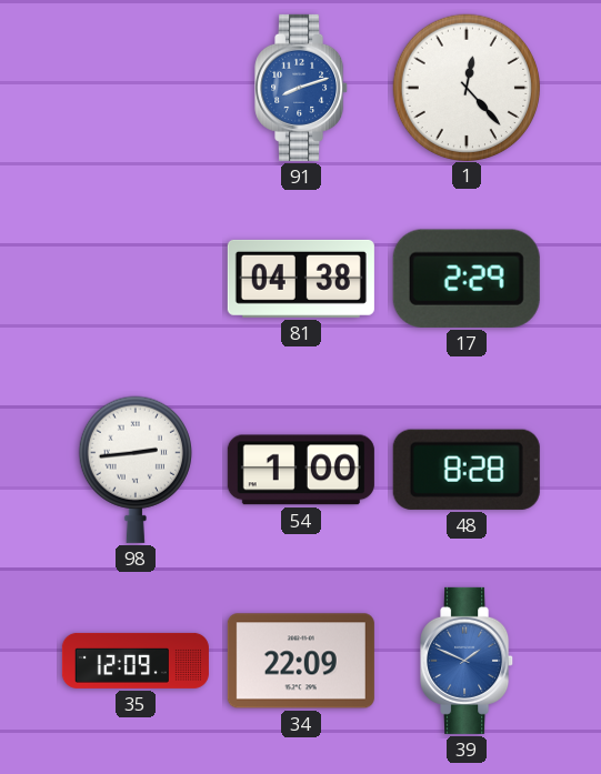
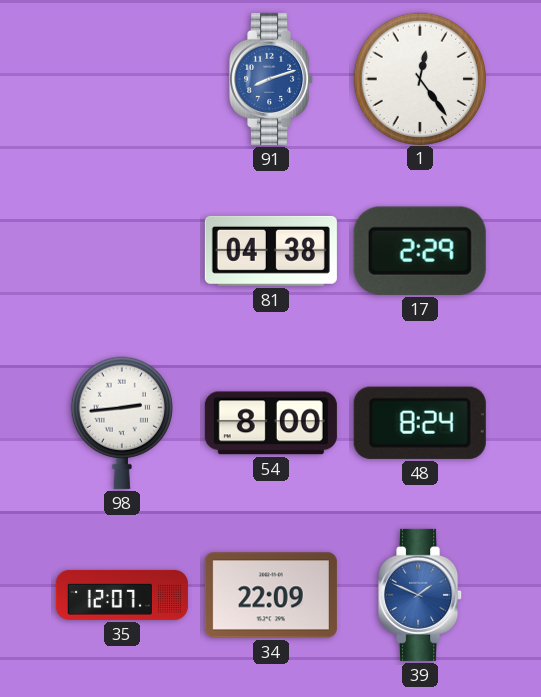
1: 12:23 -> 12:24 (419, 78)
54: 1:00 -> 8:00 (271, 423)
48: 8:28 -> 8:24 (420, 423)
35: 12:09 -> 12:07 (122, 595)
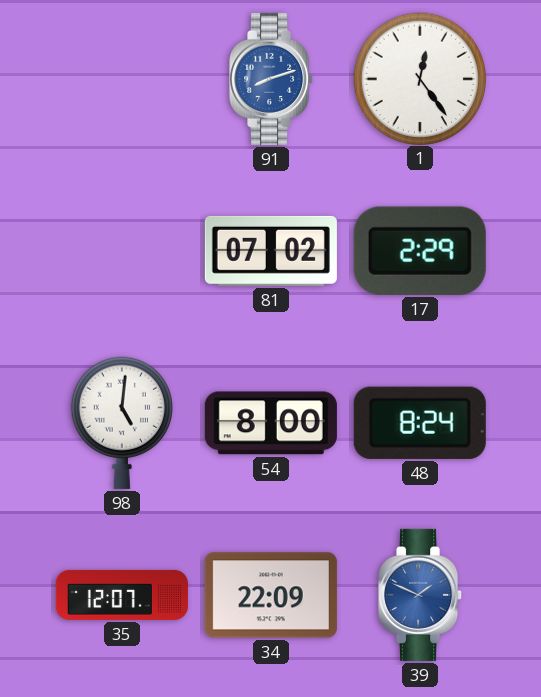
81: 04:38 -> 07:02 (271, 251)
98: 2:44 -> 5:01 (122, 423)
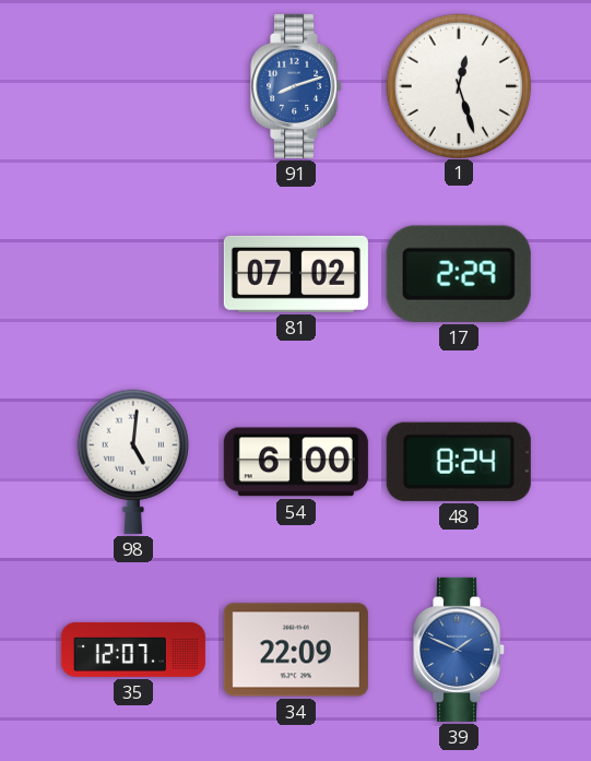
1: 12:24 -> 12:27 (458, 85)
54: 8:00 -> 6:00 (296, 462)
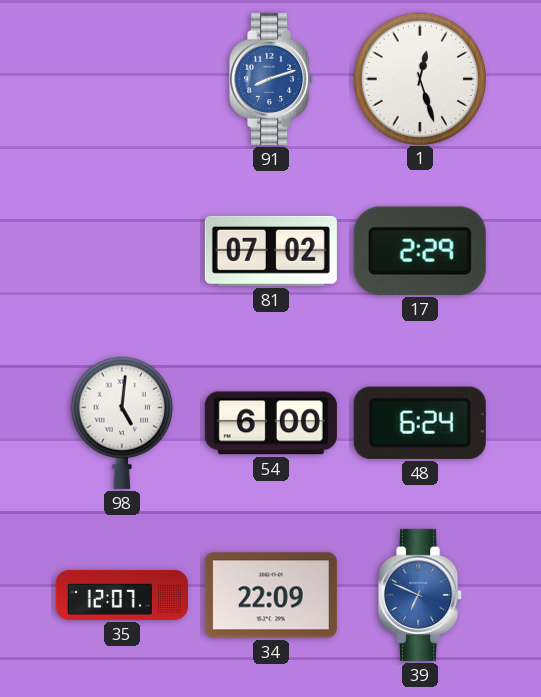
48: 8:24 -> 6:24 (420, 423)
39: 1:49 -> 6:49 (421, 595)
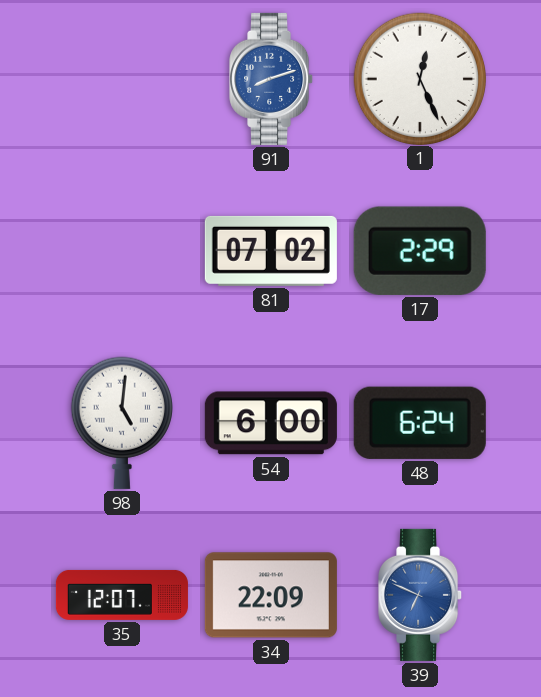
1: 12:27 -> 12:26 (419, 78)
